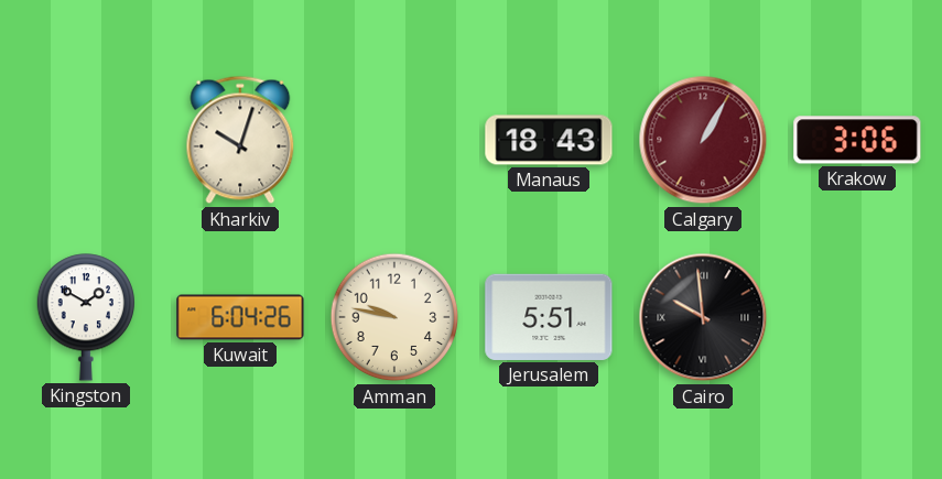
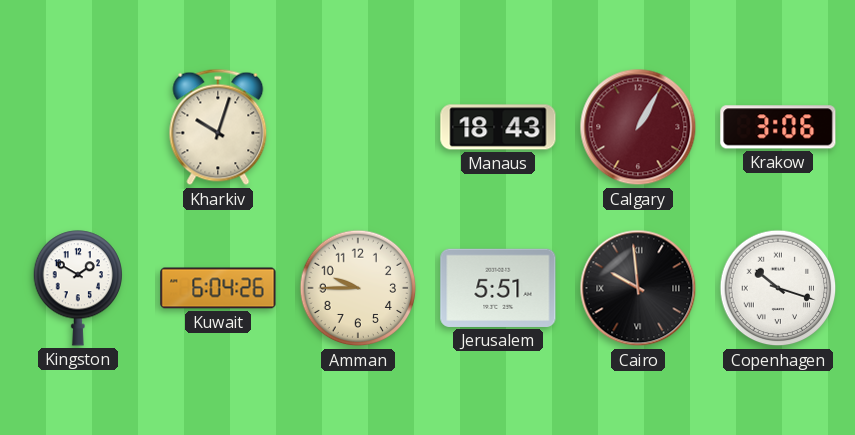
Amman: 9:47 -> 9:45 (358, 288)
Copenhagen: none -> 10:18 (778, 288)
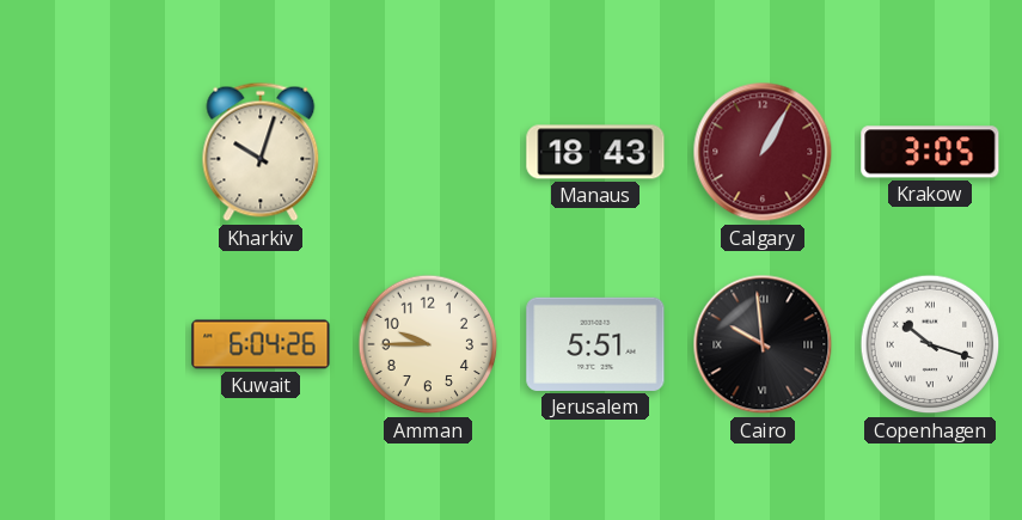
Krakow: 3:06 -> 3:05 (930, 152)
Kingston: 1:50 -> none (78, 288)
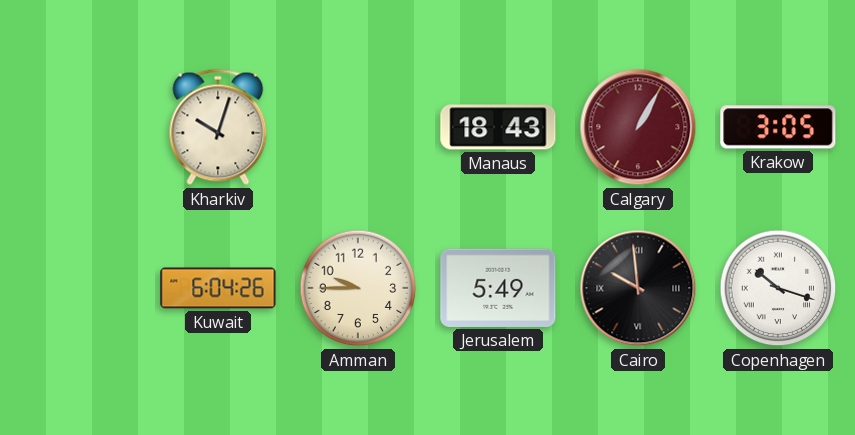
Jerusalem: 5:51 -> 5:49 (498, 288)
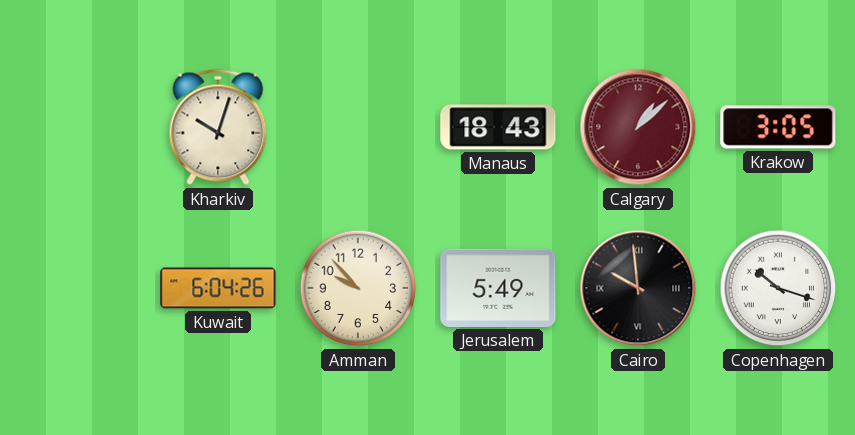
Calgary: 1:05 -> 1:08 (638, 127)
Amman: 9:45 -> 9:53 (358, 288)
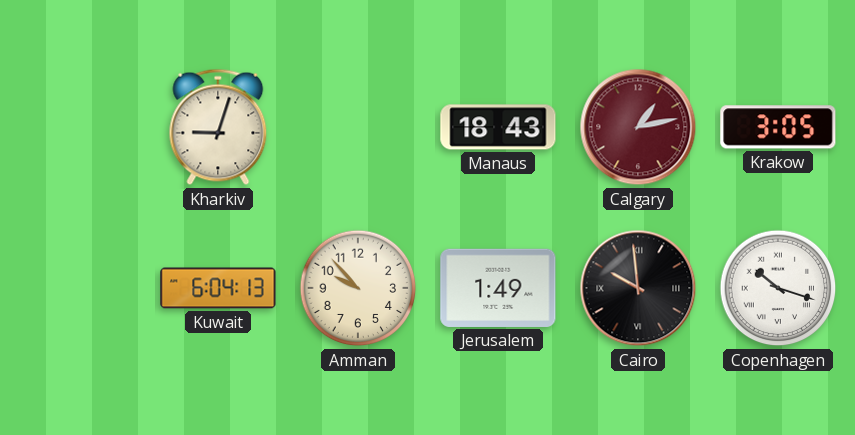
Kharkiv: 10:03 -> 9:03 (218, 127)
Calgary: 1:08 -> 1:13 (638, 127)
Kuwait: 6:04:26 -> 6:04:13 (218, 288)
Jerusalem: 5:49 -> 1:49 (498, 288)
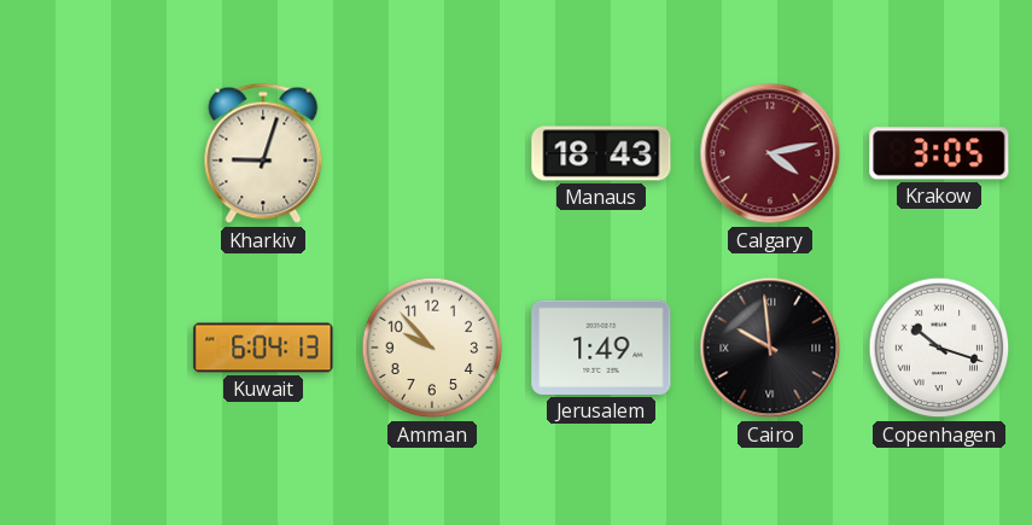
Calgary: 1:13 -> 4:13 (770, 153)
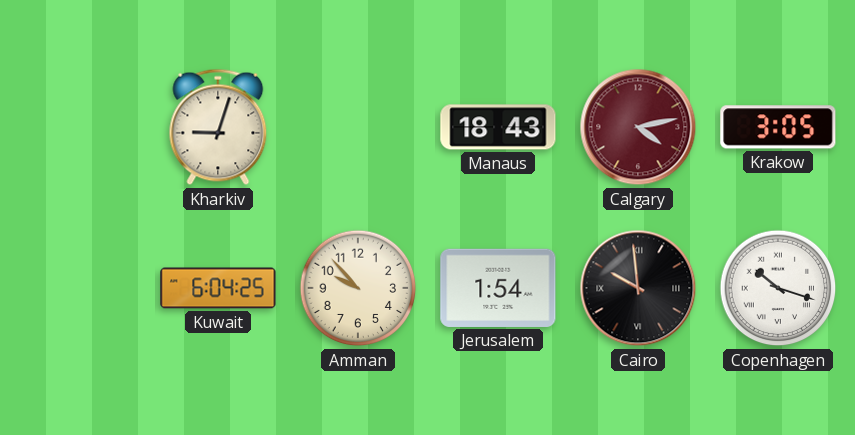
Kuwait: 6:04:13 -> 6:04:25 (218, 288)
Jerusalem: 1:49 -> 1:54 (498, 288)
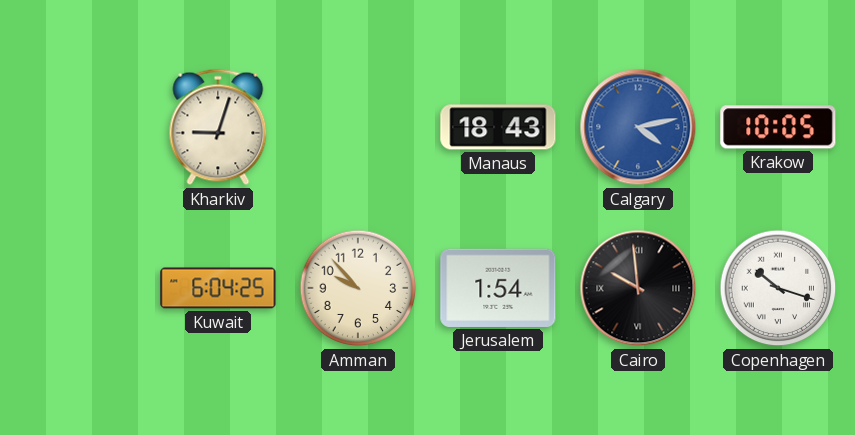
Calgary dial: burgundy -> blue (638, 127)
Krakow: 3:05 -> 10:05 (778, 127)
